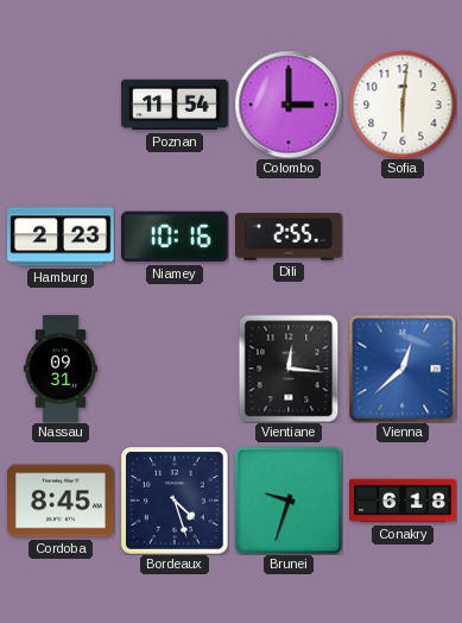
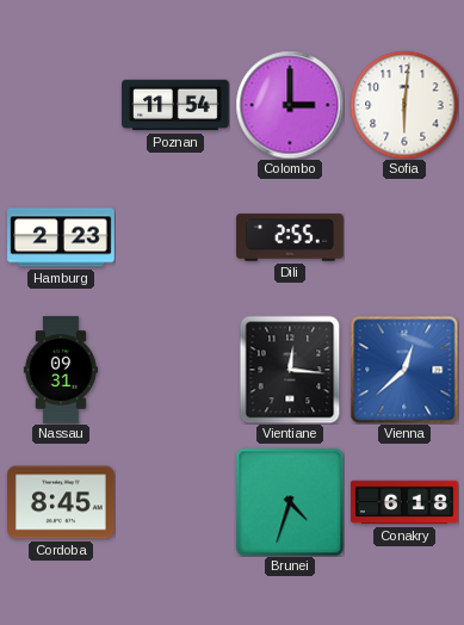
Niamey: 10:16 -> none (176, 237)
Bordeaux: 4:27 -> none (176, 502)
Brunei: 9:33 -> 4:33 (290, 502)
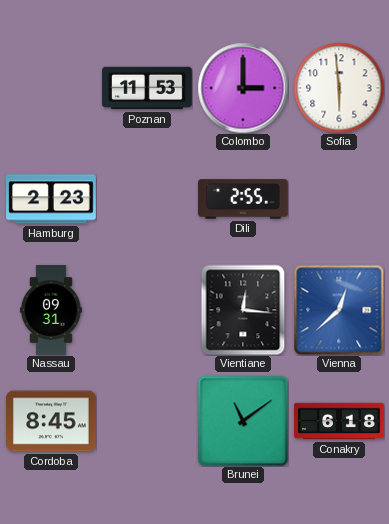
Poznan: 11:54 -> 11:53 (147, 88)
Sofia: 6:01 -> 5:59 (339, 88)
Brunei: 4:33 -> 11:09 (243, 421)
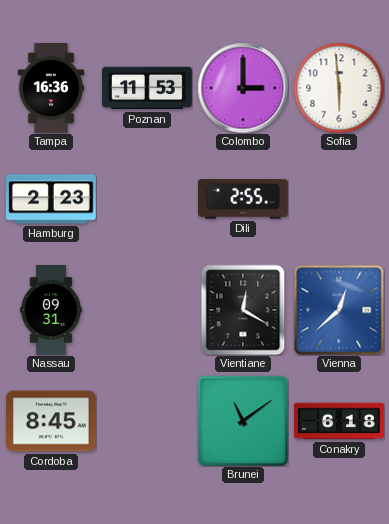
Tampa: none -> 16:36 (51, 88)
Vientiane: 12:16 -> 12:20 (243, 310)
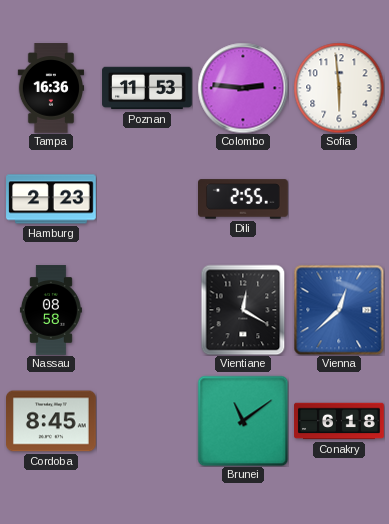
Colombo: 3:00 -> 2:46 (243, 88)
Nassau: 09:31 -> 08:58 (51, 310)
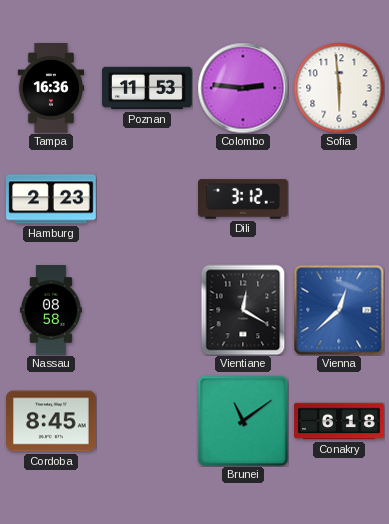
Dili: 2:55 -> 3:12 (244, 199)
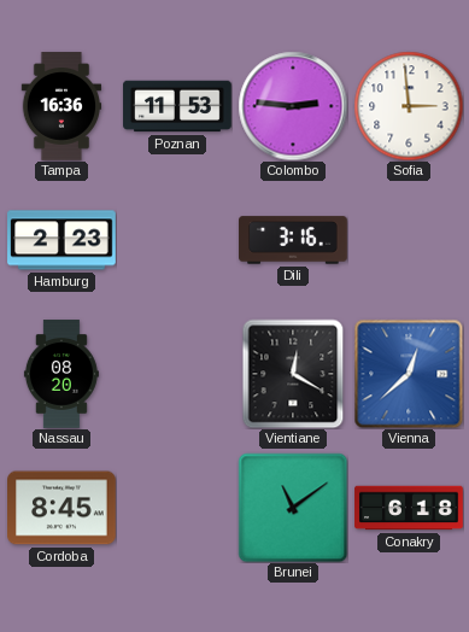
Sofia: 5:59 -> 2:59 (409, 106)
Dili: 3:12 -> 3:16 (294, 240)
Nassau: 08:58 -> 08:20 (61, 374)
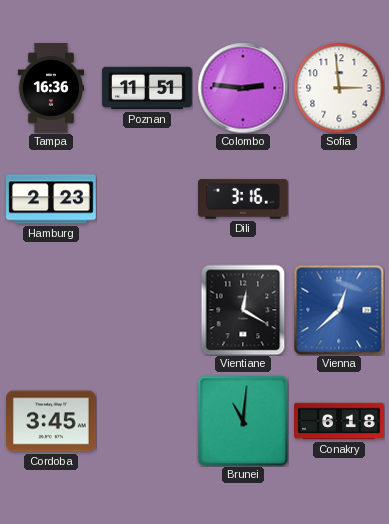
Poznan: 11:53 -> 11:51 (147, 88)
Nassau: 08:20 -> none (61, 374)
Cordoba: 8:45 -> 3:45 (52, 421)
Brunei: 11:09 -> 11:01 (243, 421)
